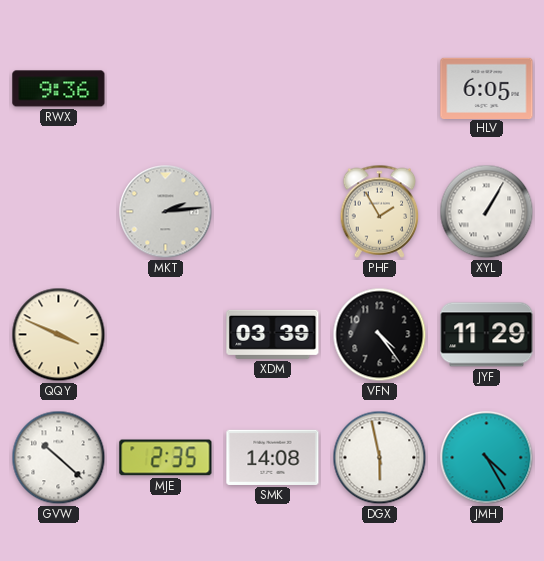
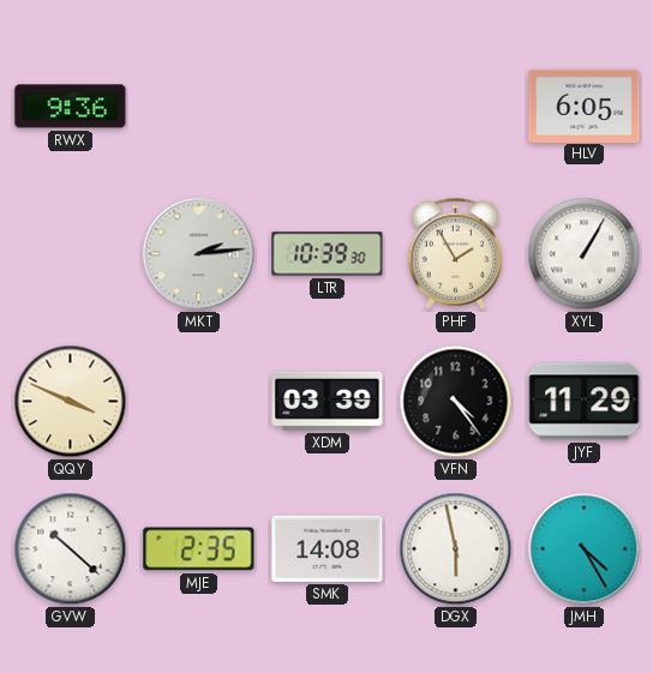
LTR: none -> 10:39 (328, 254)
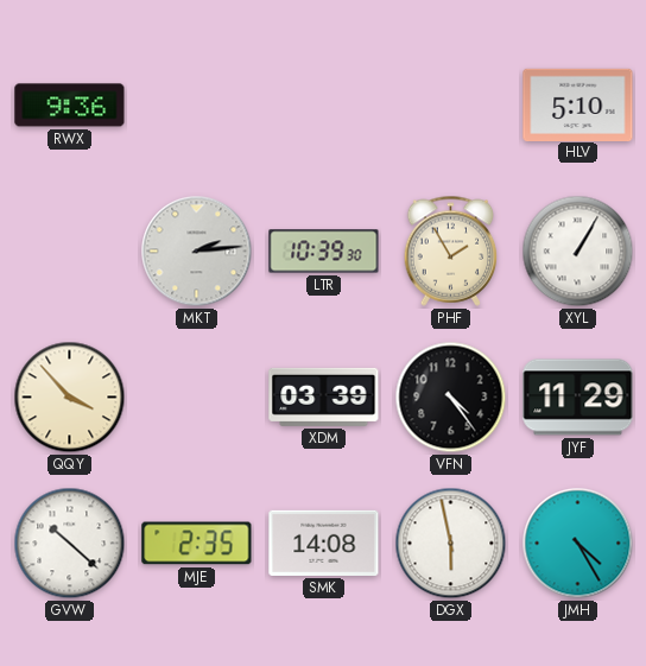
HLV: 6:05 -> 5:10 (578, 104)
QQY: 3:49 -> 3:53 (70, 398)
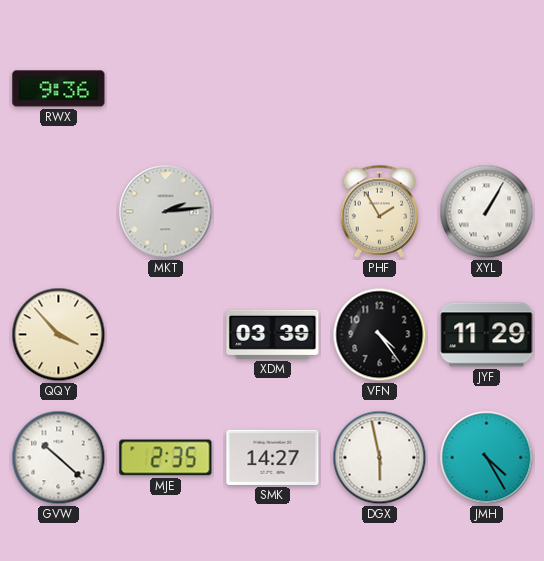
HLV: 5:10 -> none (578, 104)
LTR: 10:39 -> none (324, 252)
SMK: 14:08 -> 14:27 (273, 457)
